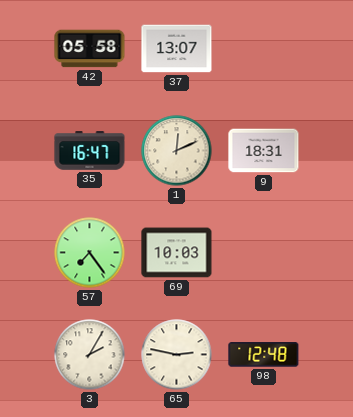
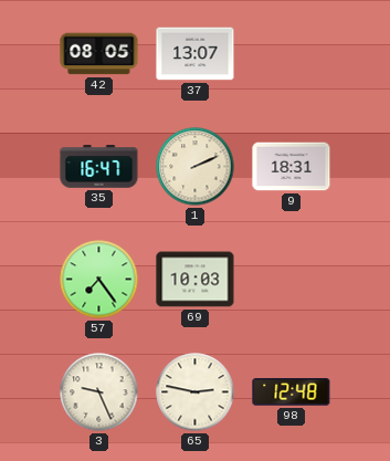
42: 05:58 -> 08:05 (99, 54)
1: 12:11 -> 2:11 (196, 167)
3: 2:05 -> 9:26 (99, 392)
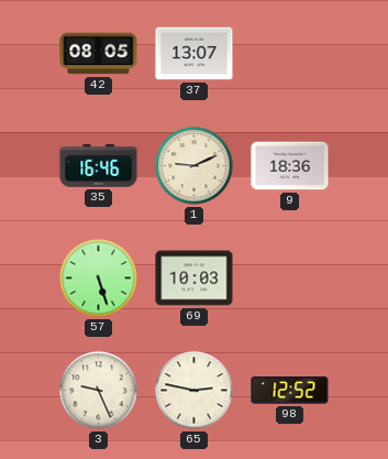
35: 16:47 -> 16:46 (99, 166)
1: 2:11 -> 9:11 (195, 166)
9: 18:31 -> 18:36 (290, 166)
57: 7:24 -> 5:27 (99, 278)
98: 12:48 -> 12:52 (290, 391)
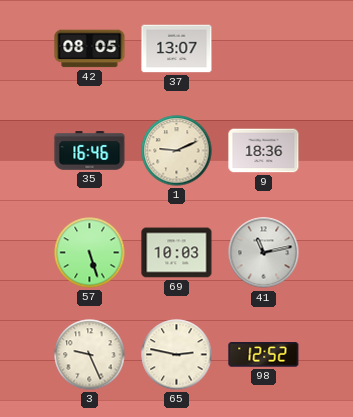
41: none -> 11:13 (264, 253)
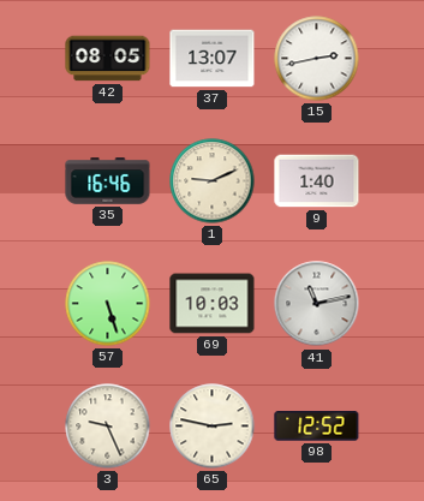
15: none -> 2:43 (317, 59)
9: 18:36 -> 1:40 (317, 181)
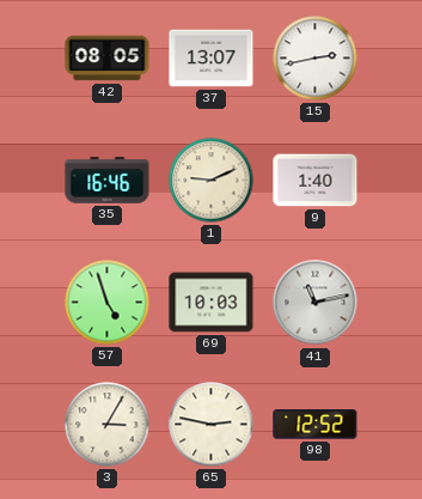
57: 5:27 -> 4:57 (108, 303)
3: 9:26 -> 3:05 (108, 425)
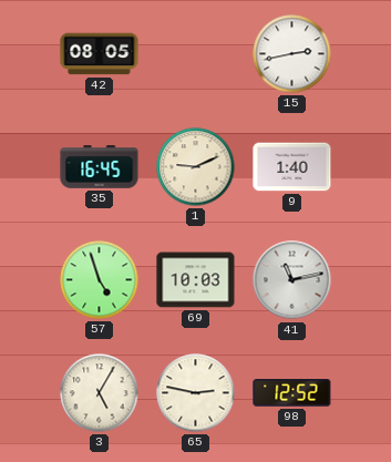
37: 13:07 -> none (212, 59)
35: 16:46 -> 16:45 (100, 167)
3: 3:05 -> 5:05 (100, 393)
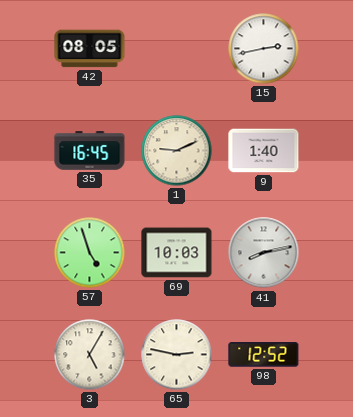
41: 11:13 -> 8:13 (264, 253)
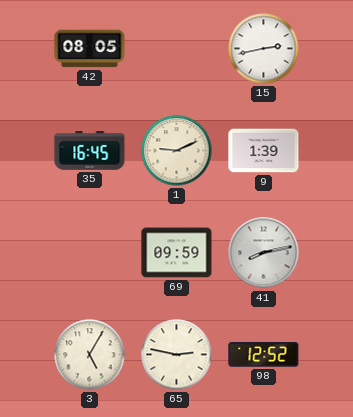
9: 1:40 -> 1:39 (264, 151)
57: 4:57 -> none (90, 253)
69: 10:03 -> 09:59 (177, 253)
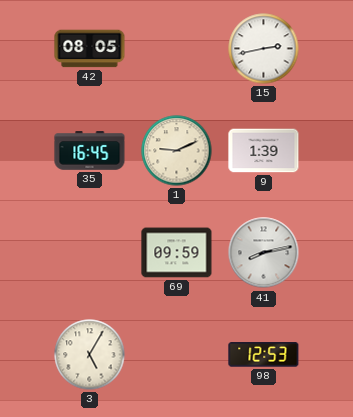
65: 2:47 -> none (177, 355)
98: 12:52 -> 12:53 (264, 355)
